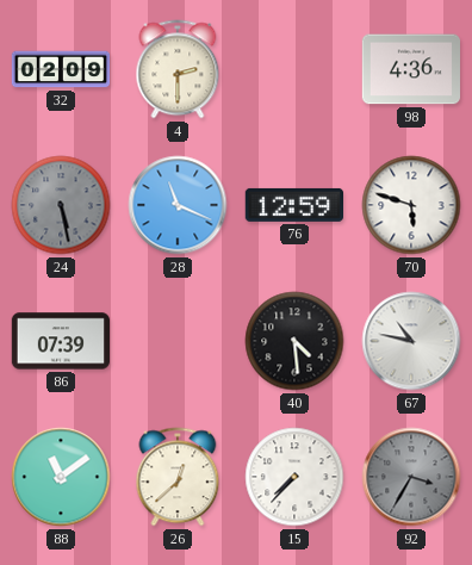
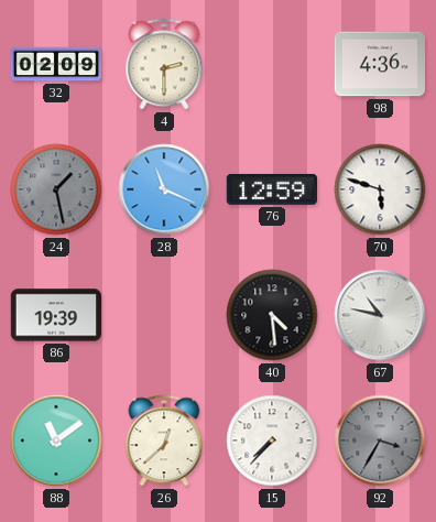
24: 5:28 -> 1:28 (56, 189)
86: 07:39 -> 19:39 (55, 315)
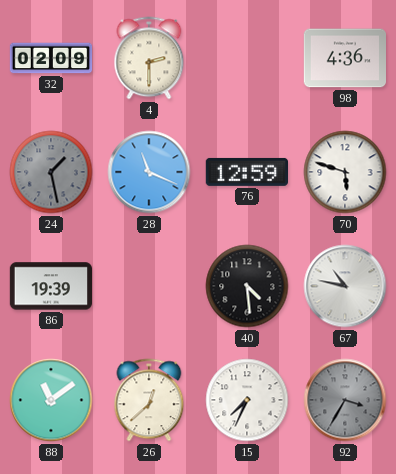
15: 7:37 -> 7:34 (247, 400)
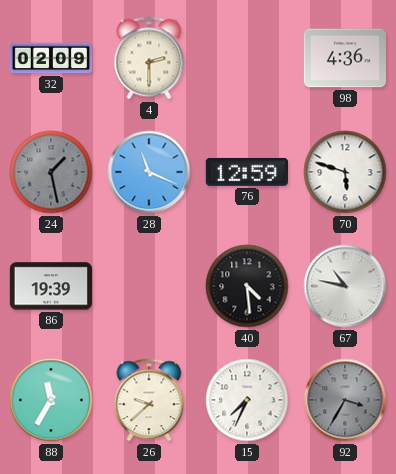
88: 11:09 -> 11:35 (51, 400)
26: 12:38 -> 9:38 (149, 400)
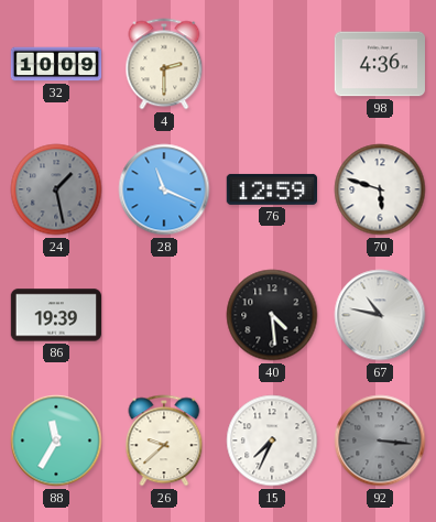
32: 02:09 -> 10:09 (56, 64)
92: 3:35 -> 3:16 (380, 441)
